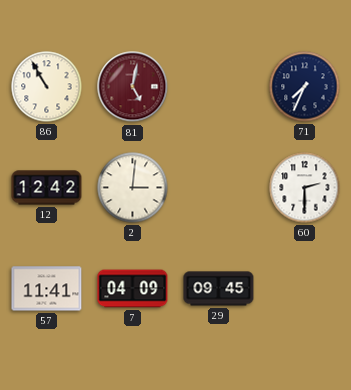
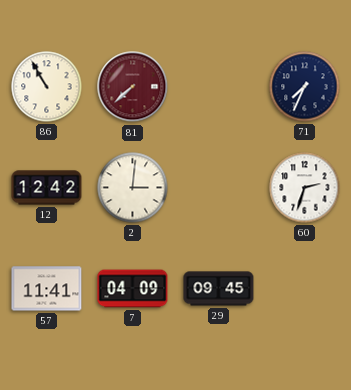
81: 5:02 -> 7:38 (133, 87)
60: 2:30 -> 2:33 (305, 188)
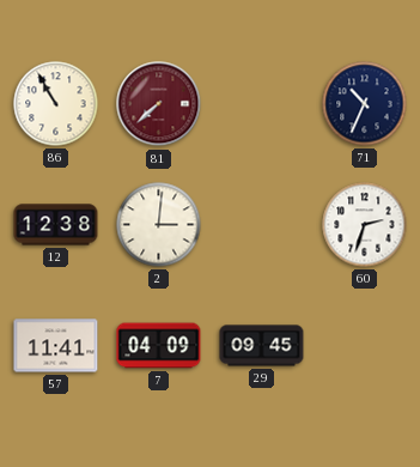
71: 7:34 -> 10:34 (365, 104)
12: 12:42 -> 12:38 (56, 225)
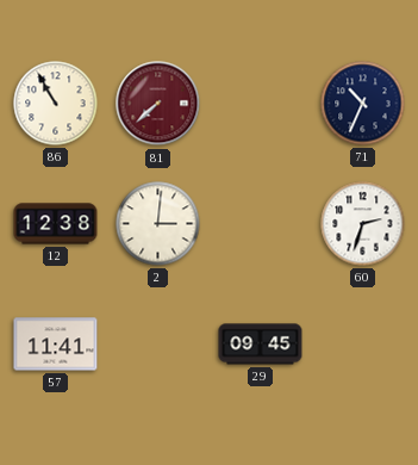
7: 04:09 -> none (159, 346)
